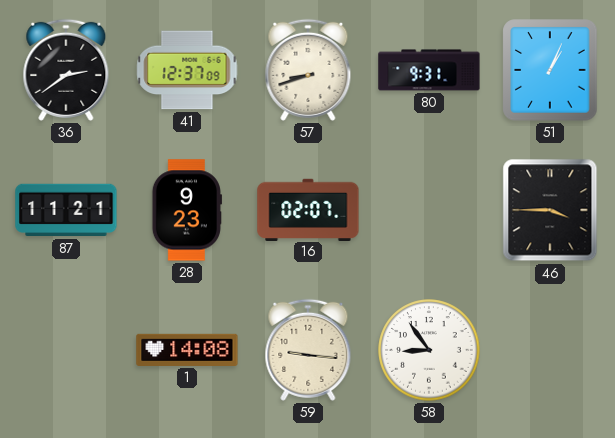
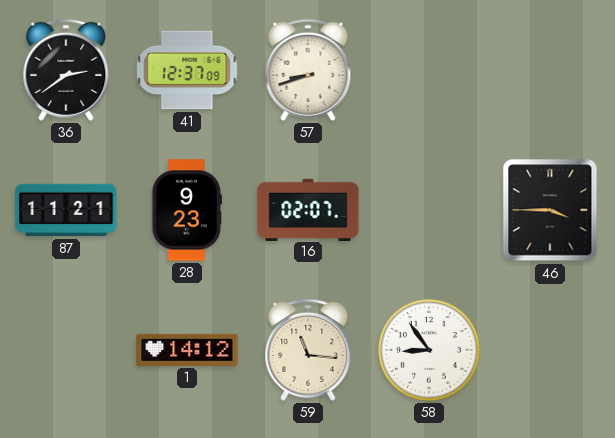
80: 9:31 -> none (429, 70)
51: 1:04 -> none (550, 70)
1: 14:08 -> 14:12 (187, 350)
59: 9:16 -> 11:16 (308, 350)
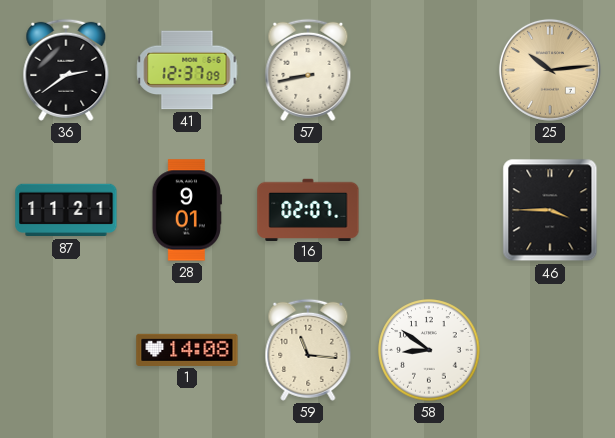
57: 8:42 -> 8:43 (308, 70)
25: none -> 10:14 (550, 70)
28: 9:23 -> 9:01 (187, 210)
1: 14:12 -> 14:08 (187, 350)
58: 8:54 -> 8:51 (429, 350)
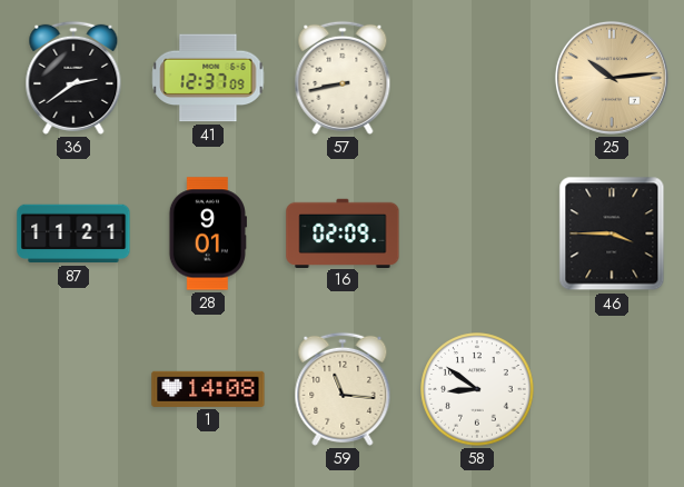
16: 02:07 -> 02:09 (343, 232)
